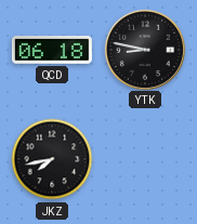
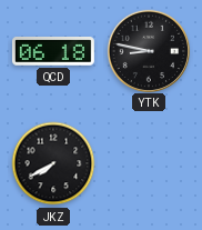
JKZ: 7:43 -> 7:40 (53, 163)
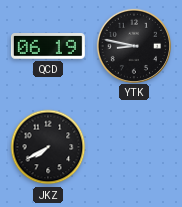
QCD: 06:18 -> 06:19 (48, 46)
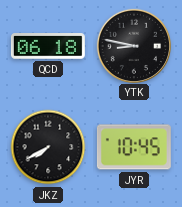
QCD: 06:19 -> 06:18 (48, 46)
JYR: none -> 10:45 (134, 147)
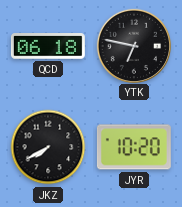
YTK: 8:47 -> 6:47 (133, 45)
JYR: 10:45 -> 10:20 (134, 147)
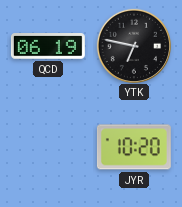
QCD: 06:18 -> 06:19 (48, 46)
JKZ: 7:40 -> none (48, 147)
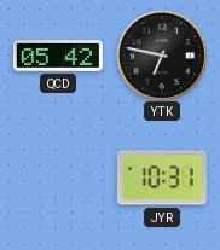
QCD: 06:19 -> 05:42 (58, 56)
JYR: 10:20 -> 10:31 (162, 178)
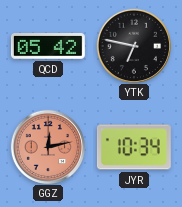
GGZ: none -> 12:13 (47, 146)
JYR: 10:31 -> 10:34 (134, 147)
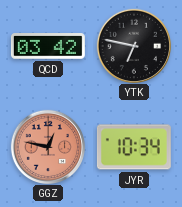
QCD: 05:42 -> 03:42 (48, 46)
GGZ: 12:13 -> 12:47 (47, 146)
